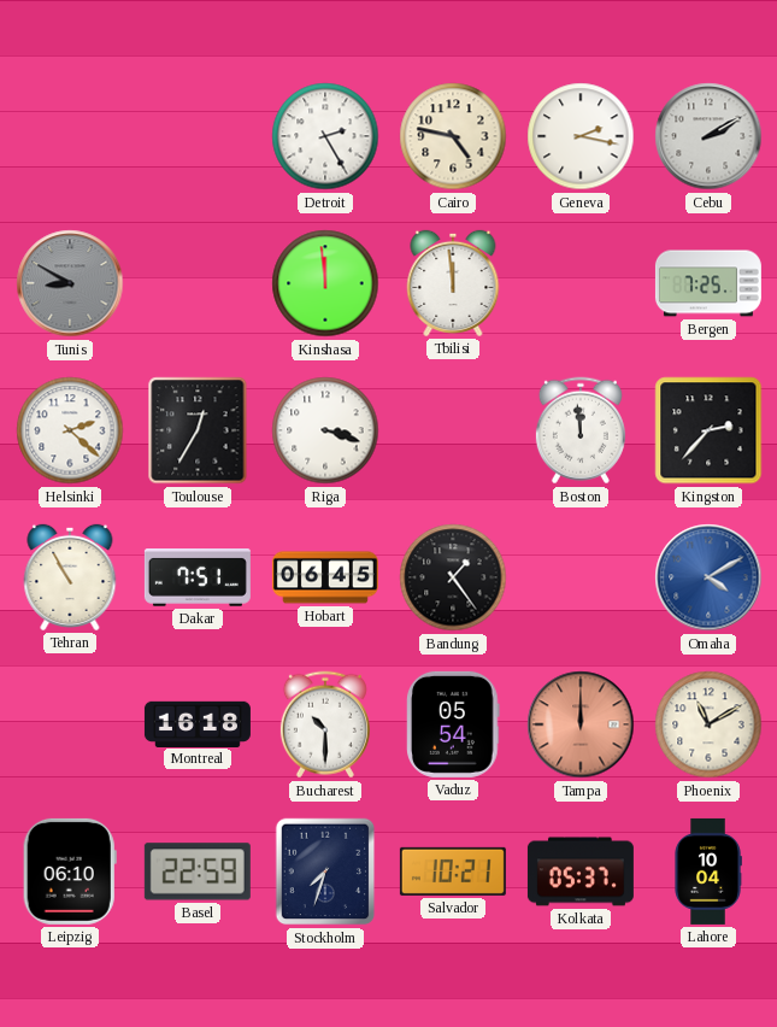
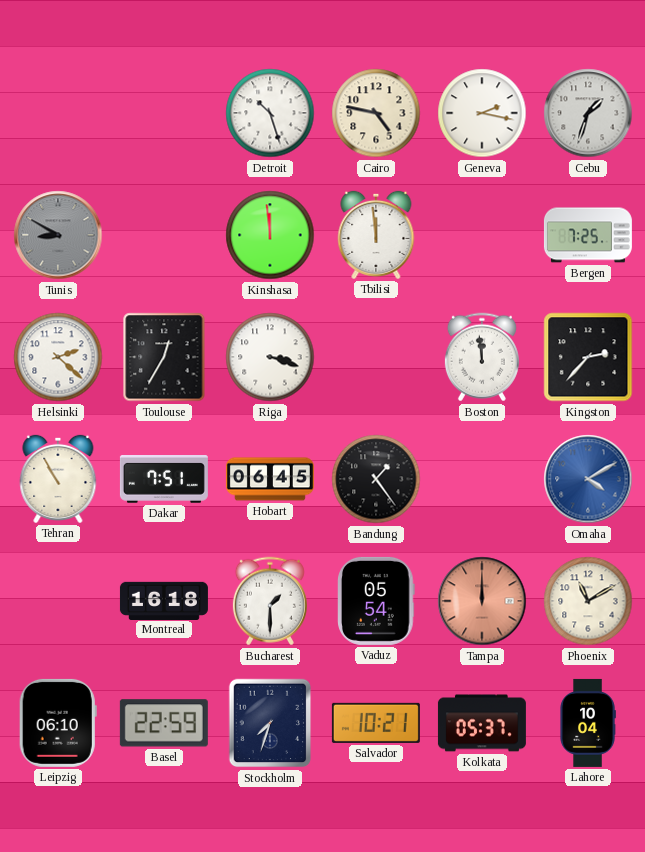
Detroit: 2:25 -> 10:27 (270, 113)
Cebu: 2:10 -> 1:33 (588, 113)
Bucharest: 10:30 -> 1:30 (270, 601)
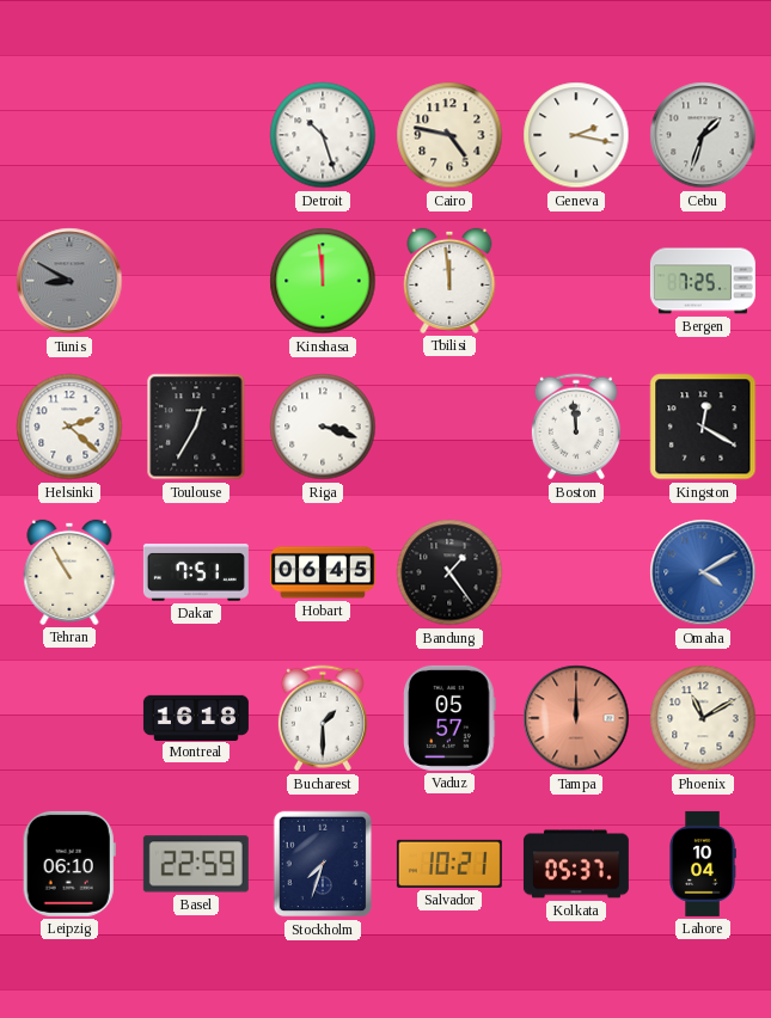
Kingston: 2:37 -> 12:20 (703, 427)
Vaduz: 05:54 -> 05:57 (451, 718)
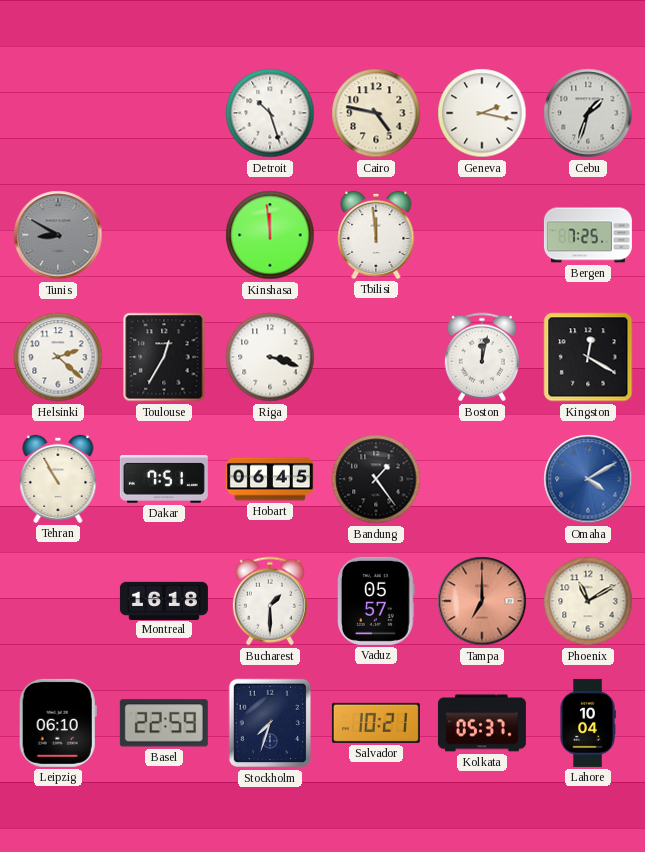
Boston: 11:59 -> 12:02 (482, 357)
Tampa: 12:00 -> 7:00 (482, 601)
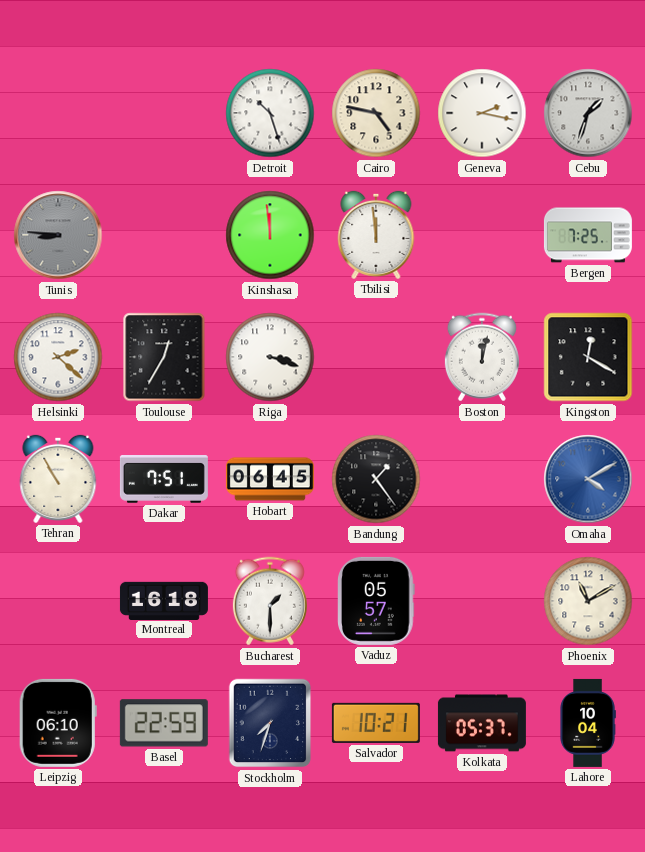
Tunis: 8:50 -> 8:46 (58, 235)
Tampa: 7:00 -> none (482, 601)
